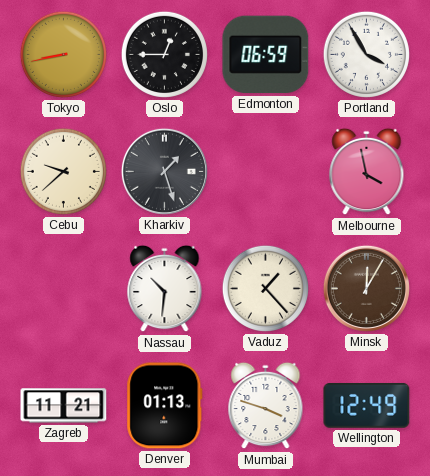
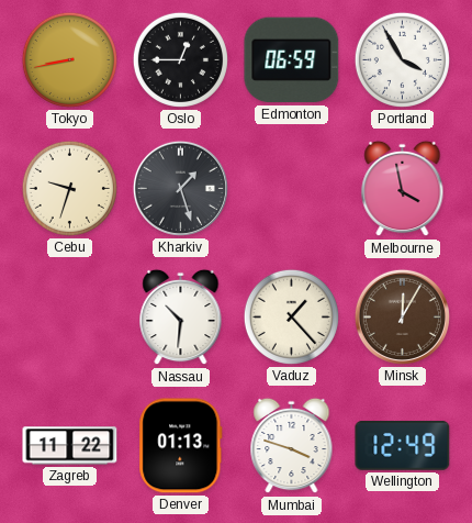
Cebu: 9:38 -> 9:33 (69, 188)
Zagreb: 11:21 -> 11:22 (70, 446)
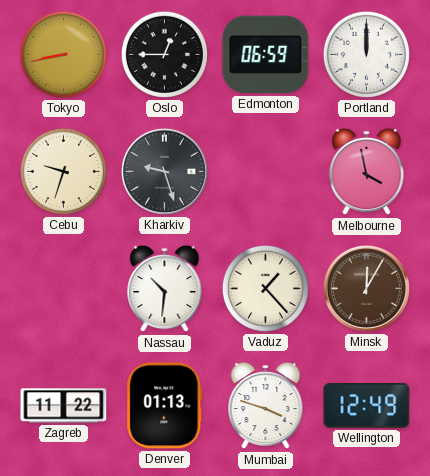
Portland: 3:55 -> 12:00 (366, 54)
Kharkiv: 1:27 -> 9:27 (164, 171)
